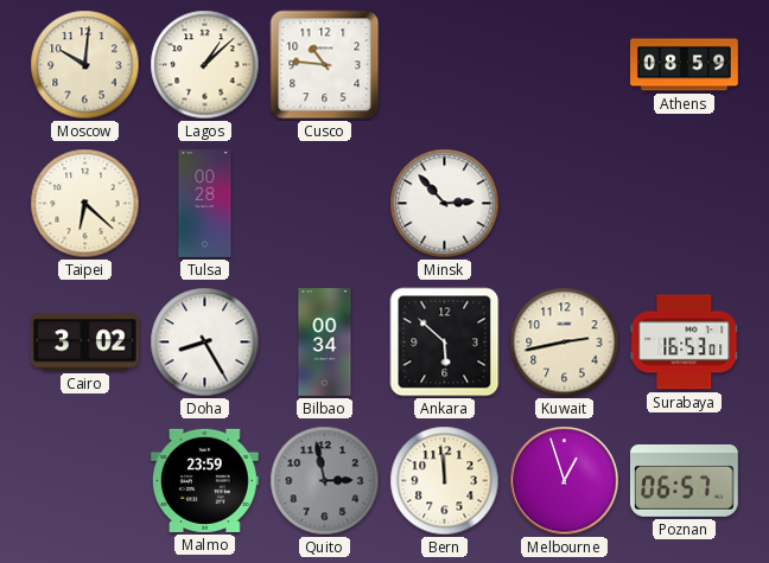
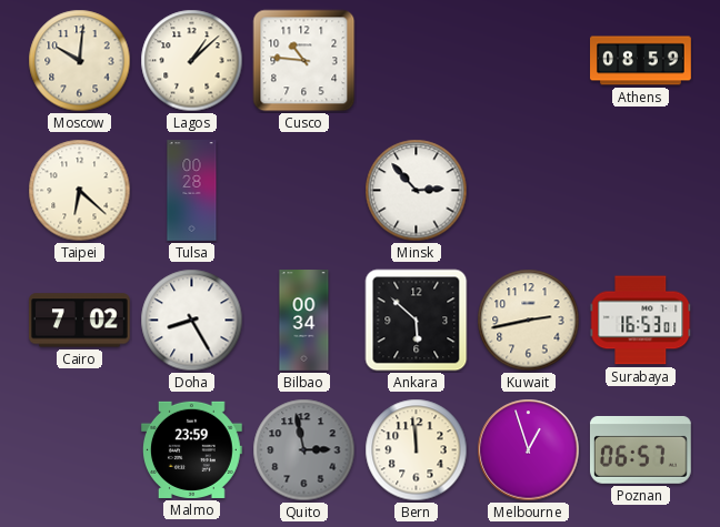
Cairo: 3:02 -> 7:02 (79, 321)
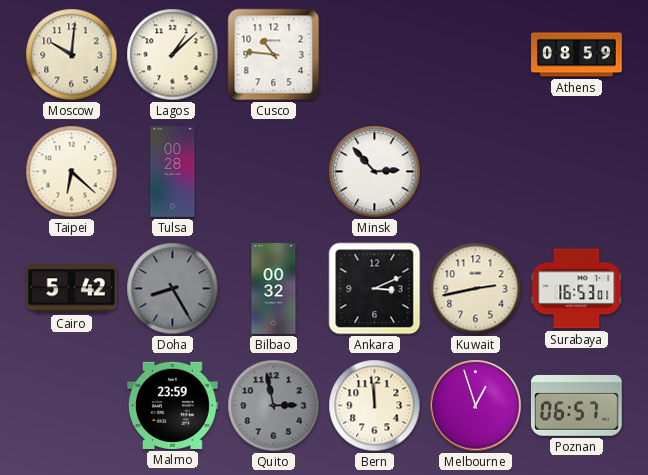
Cairo: 7:02 -> 5:42 (71, 289)
Doha dial: white -> grey (173, 289)
Bilbao: 00:34 -> 00:32 (274, 289)
Ankara: 5:52 -> 3:11 (375, 289)
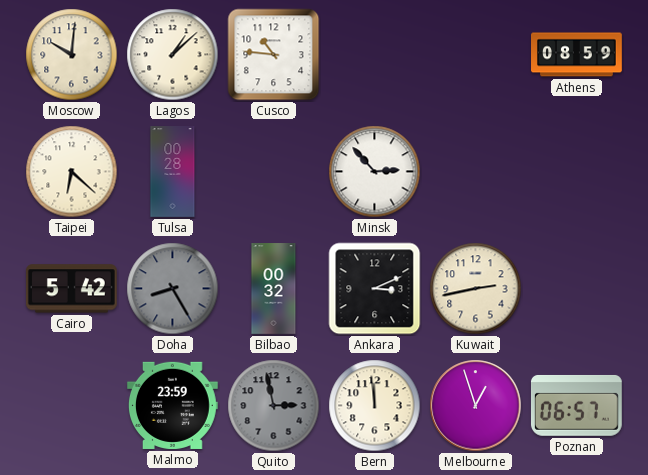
Surabaya: 16:53 -> none (577, 289)
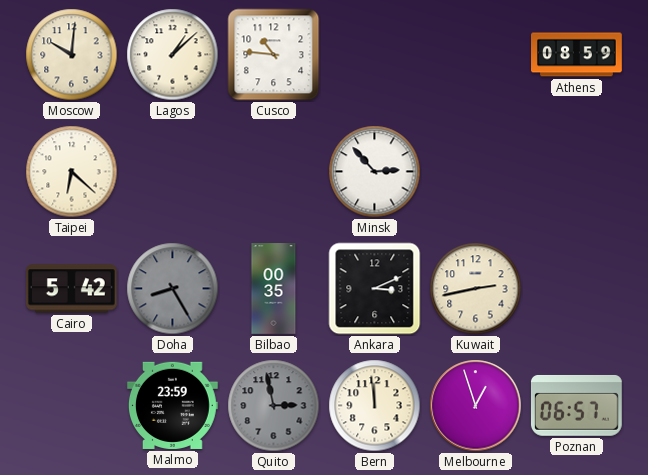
Tulsa: 00:28 -> none (173, 172)
Bilbao: 00:32 -> 00:35 (274, 289)
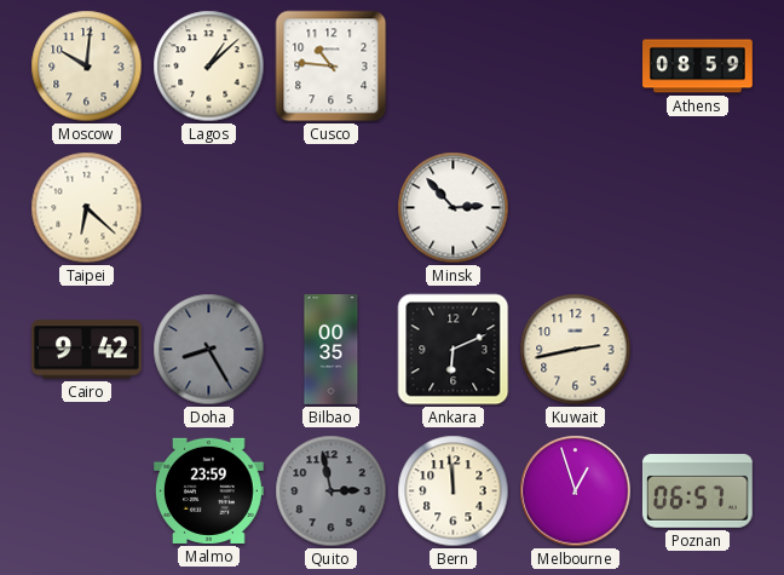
Cairo: 5:42 -> 9:42 (86, 350)
Ankara: 3:11 -> 6:11 (454, 350)
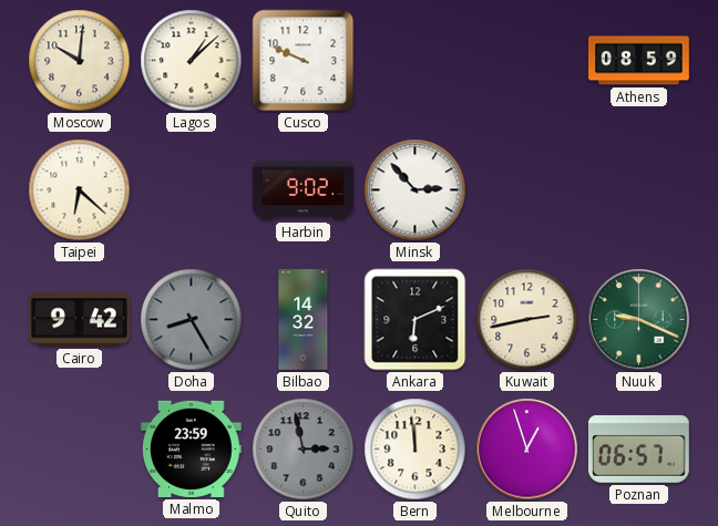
Cusco: 10:46 -> 9:49 (304, 61)
Harbin: none -> 9:02 (304, 190)
Bilbao: 00:35 -> 14:32 (304, 320)
Nuuk: none -> 9:19 (639, 320)
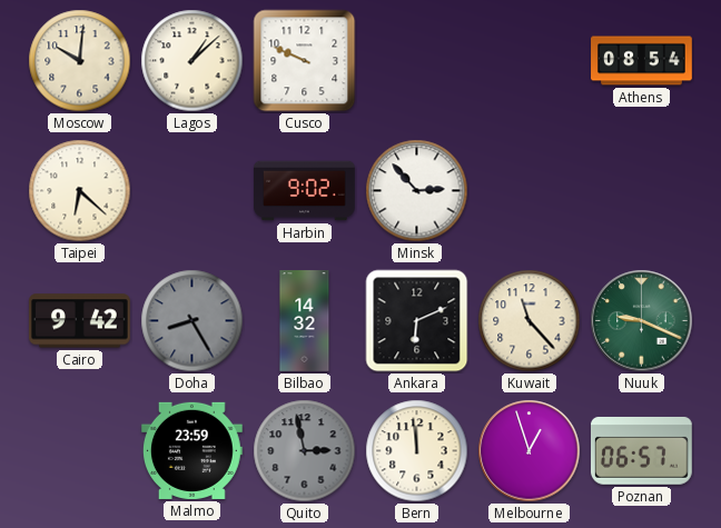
Athens: 08:59 -> 08:54 (642, 61)
Kuwait: 2:43 -> 11:23 (530, 321)
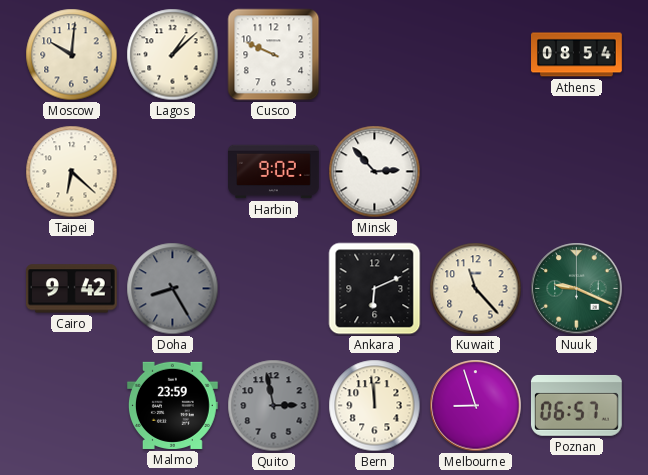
Bilbao: 14:32 -> none (305, 321)
Melbourne: 12:57 -> 8:57 (476, 406)
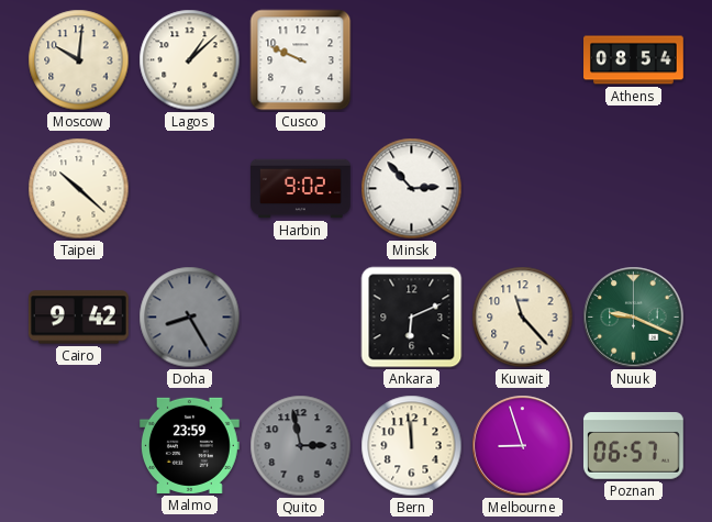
Taipei: 6:22 -> 10:22 (79, 189)
